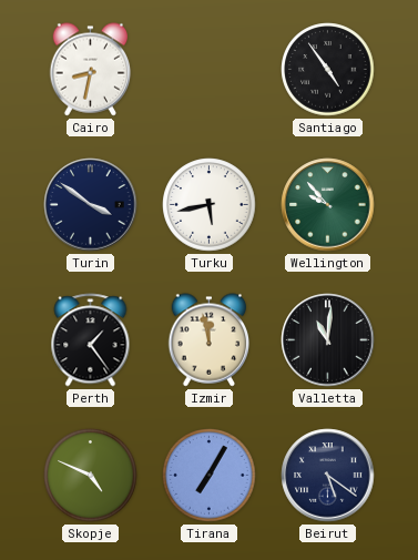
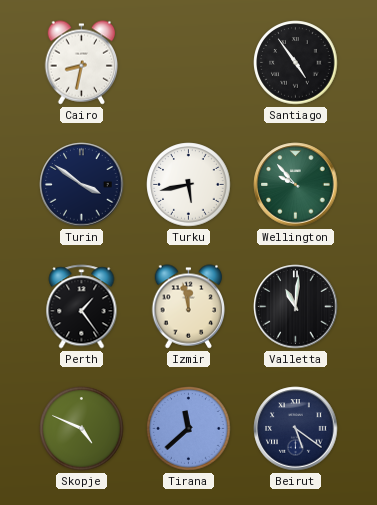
Tirana: 7:05 -> 11:38 (189, 429)
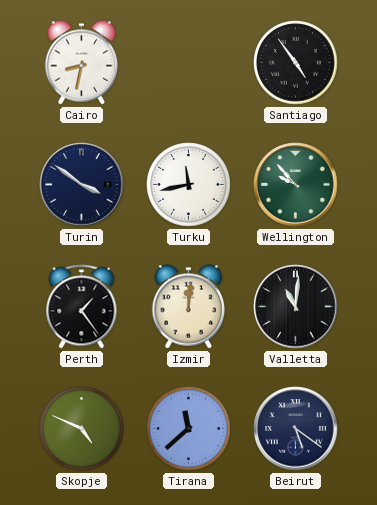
Turku: 5:43 -> 11:43 (189, 185)
Izmir: 11:58 -> 12:01 (189, 307)
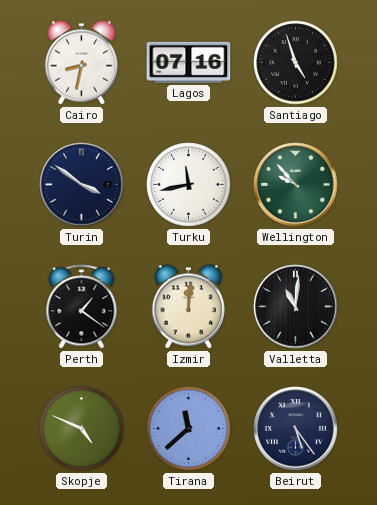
Lagos: none -> 07:16 (189, 62)
Santiago: 4:54 -> 4:57 (296, 63)
Perth: 1:24 -> 1:21 (82, 307)
Beirut: 5:21 -> 5:24 (296, 429)
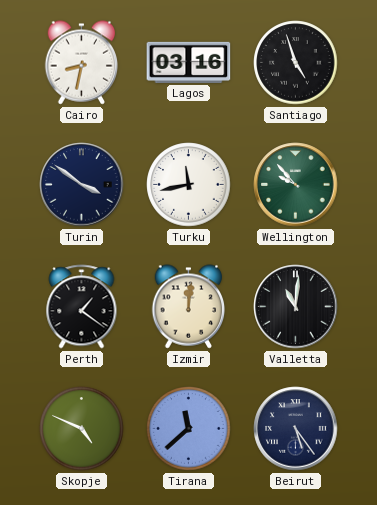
Lagos: 07:16 -> 03:16 (189, 62)
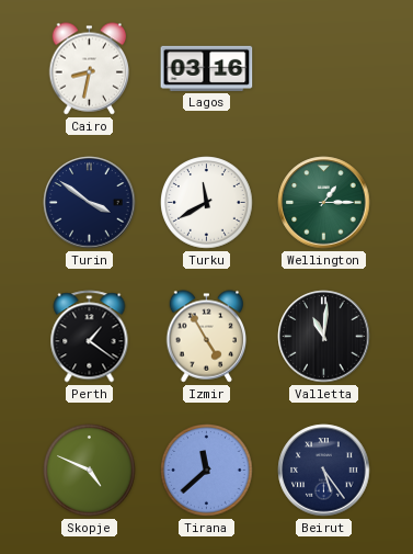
Santiago: 4:57 -> none (296, 63)
Turku: 11:43 -> 11:40 (207, 203)
Wellington: 9:53 -> 1:15 (324, 203)
Izmir: 12:01 -> 4:55 (207, 337)
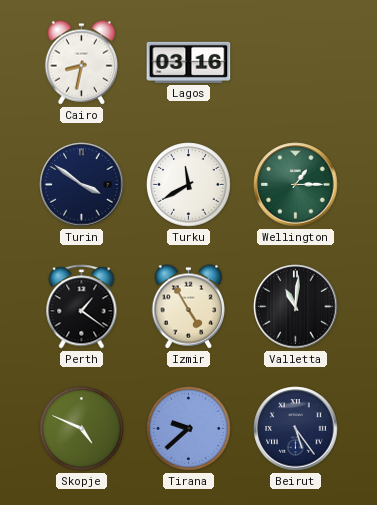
Tirana: 11:38 -> 9:38 (189, 429)
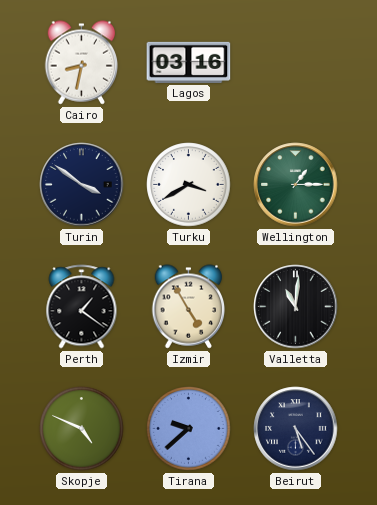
Turku: 11:40 -> 3:40 (189, 185)
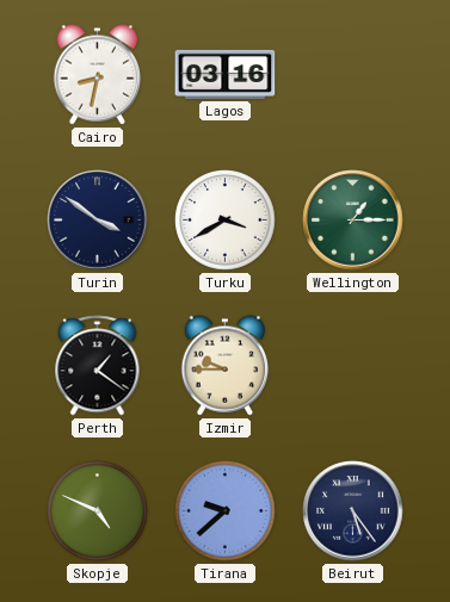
Izmir: 4:55 -> 9:45 (226, 366)
Valletta: 11:01 -> none (296, 307)
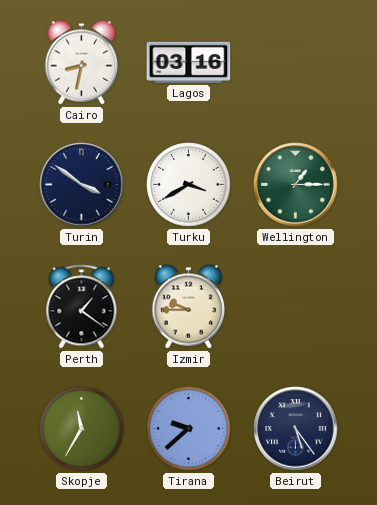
Skopje: 4:49 -> 11:35 (82, 429)
